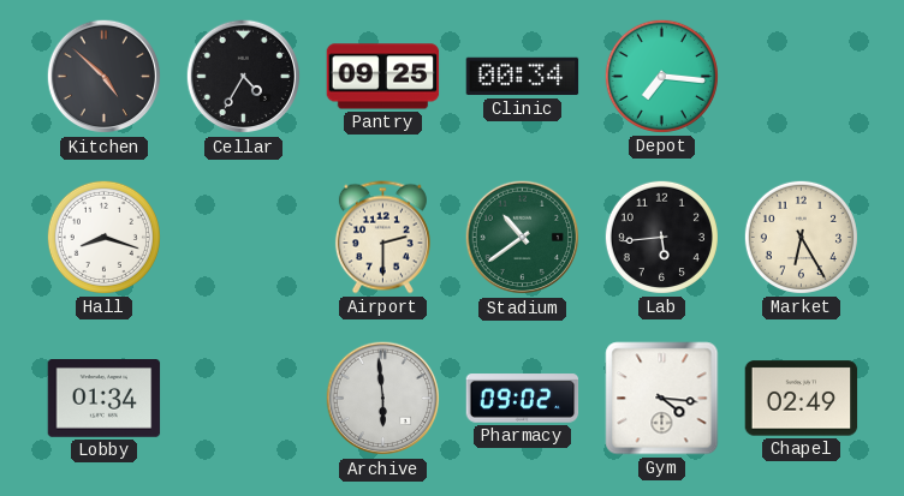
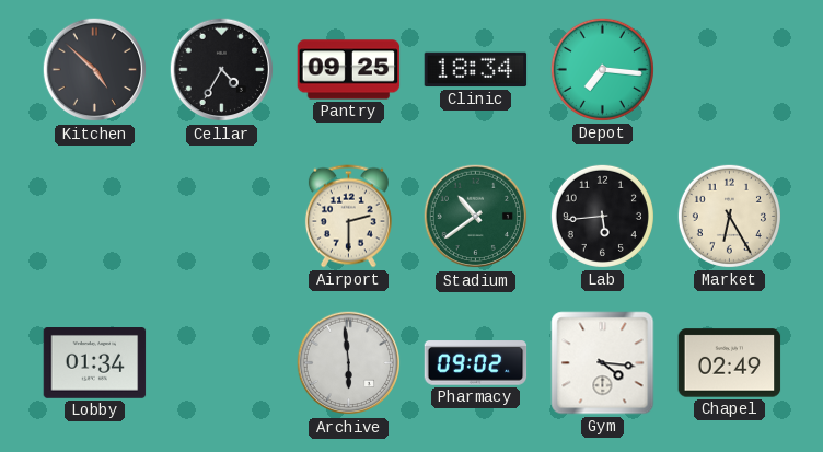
Clinic: 00:34 -> 18:34 (476, 70)
Hall: 8:18 -> none (103, 237)
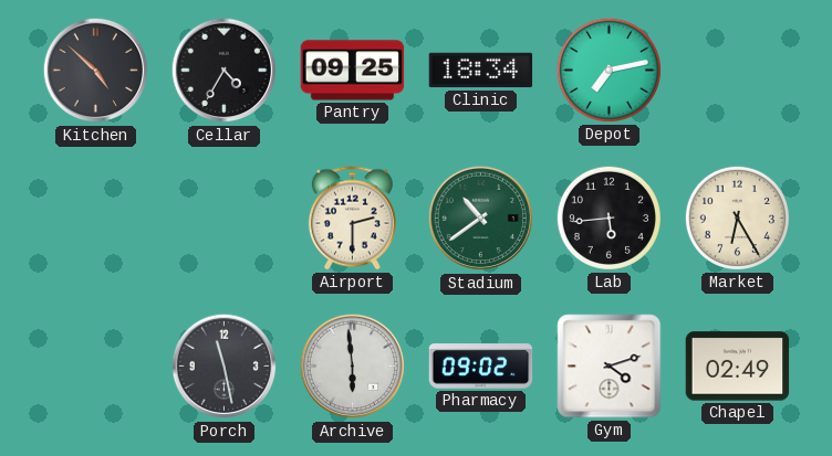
Depot: 7:16 -> 7:13 (609, 70)
Lobby: 01:34 -> none (95, 363)
Porch: none -> 11:28 (225, 367)
Gym: 4:16 -> 4:12 (610, 367)
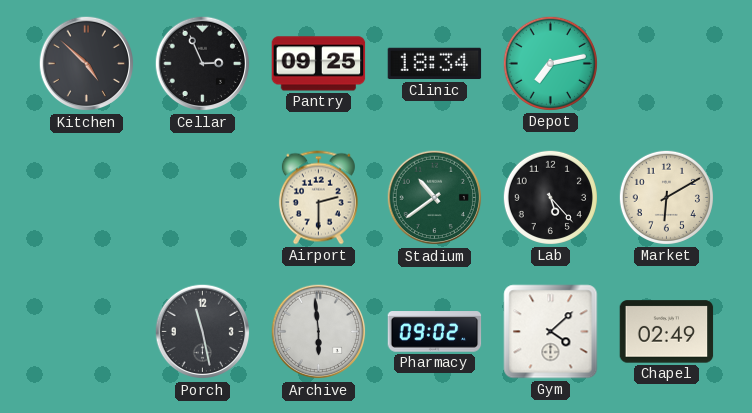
Cellar: 4:35 -> 2:56 (203, 64)
Lab: 5:44 -> 5:23 (550, 197)
Market: 6:25 -> 6:10 (666, 197)
Gym: 4:12 -> 4:08 (551, 332)
